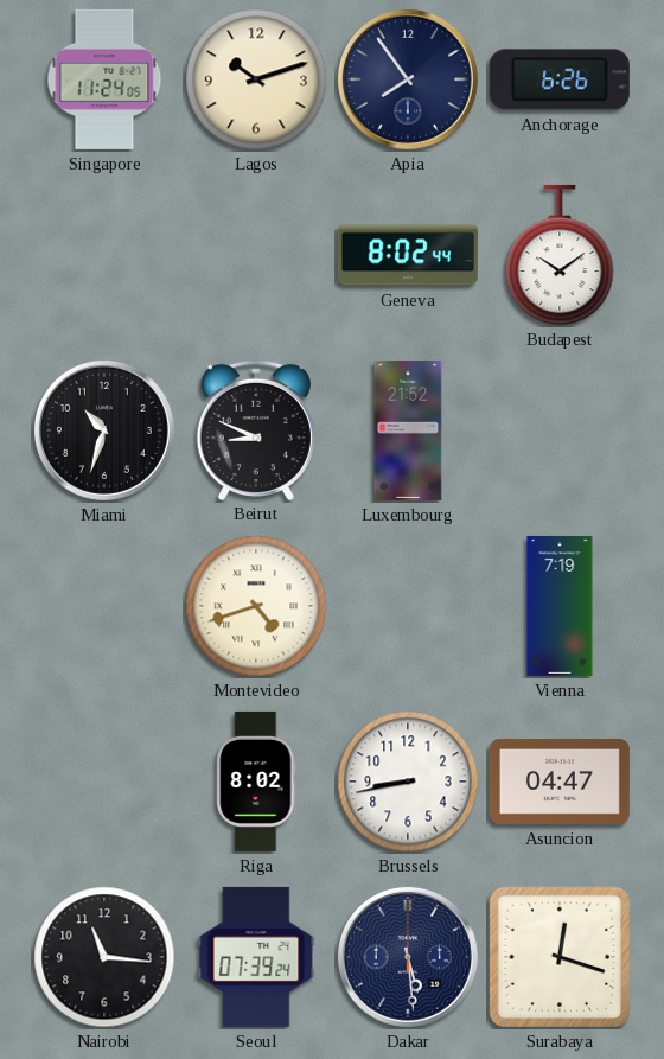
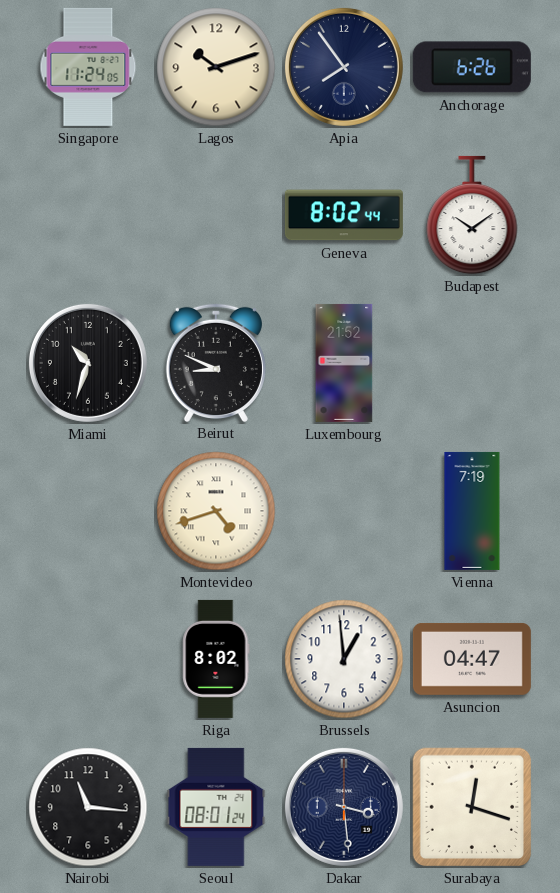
Brussels: 8:43 -> 12:59 (344, 659)
Seoul: 07:39 -> 08:01 (216, 807)
Dakar: 5:29 -> 3:29 (344, 807)
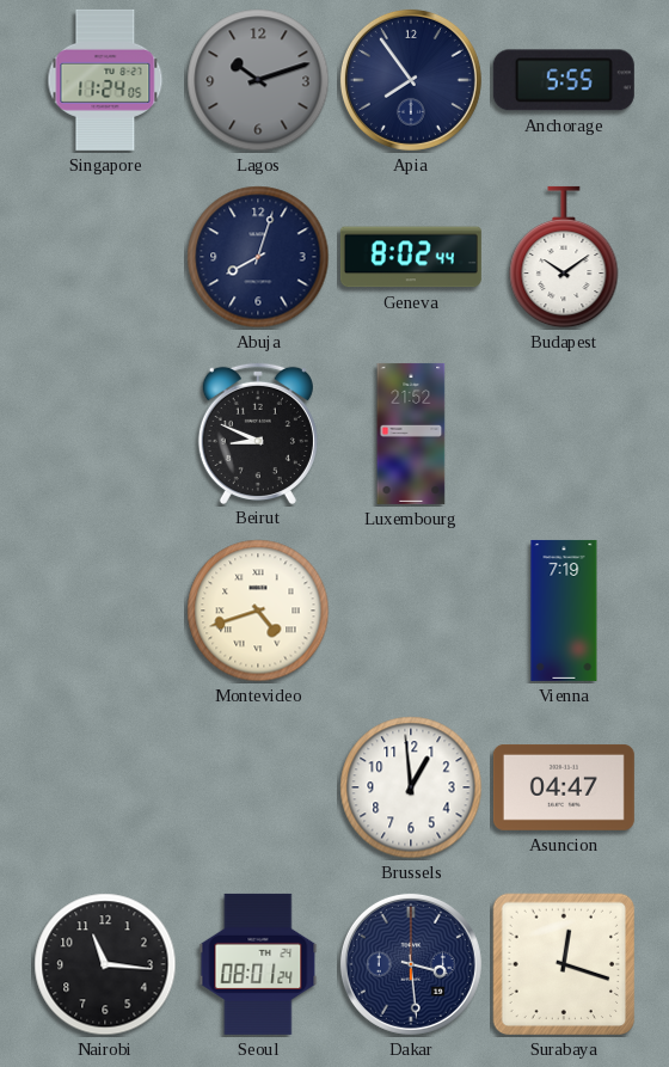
Lagos dial: cream -> grey (258, 80)
Anchorage: 6:26 -> 5:55 (564, 80)
Abuja: none -> 8:03 (258, 257)
Miami: 10:33 -> none (88, 363)
Riga: 8:02 -> none (216, 659)
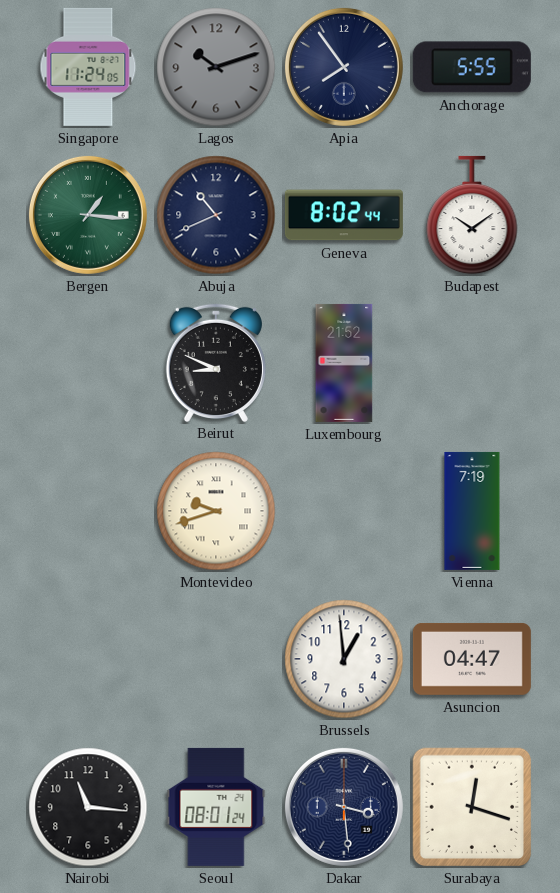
Bergen: none -> 1:16 (88, 215)
Abuja: 8:03 -> 10:41 (216, 215)
Montevideo: 4:42 -> 9:42 (216, 511)
